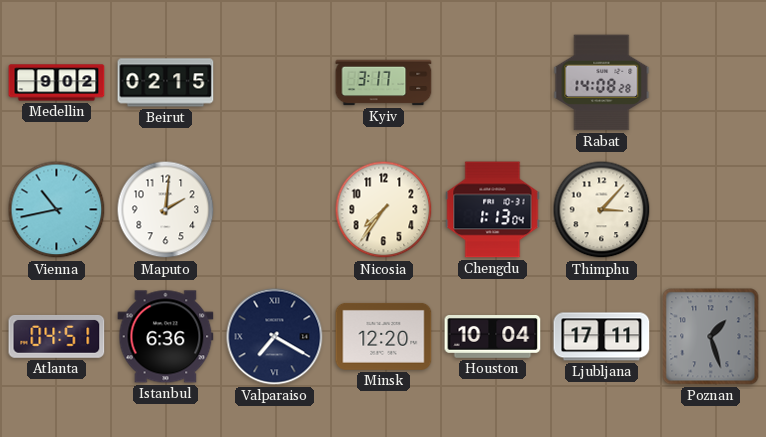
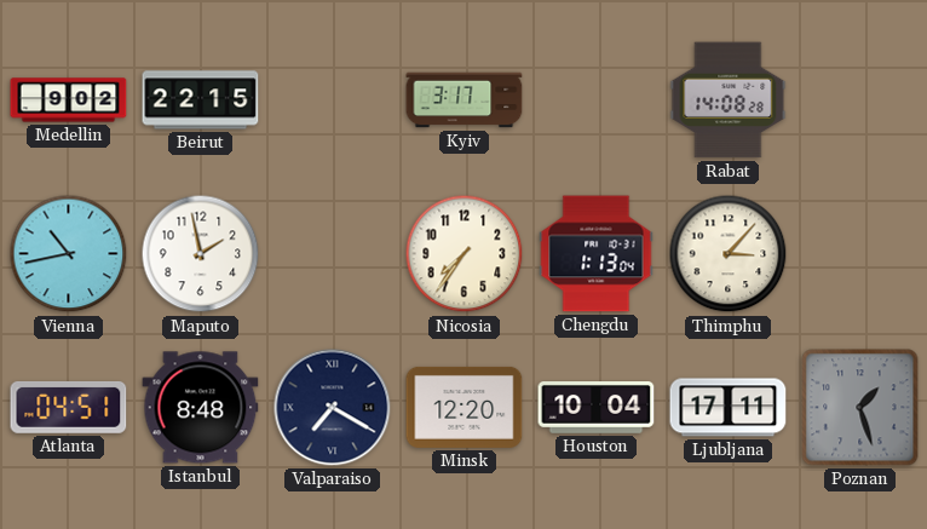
Beirut: 02:15 -> 22:15 (201, 100)
Maputo: 2:01 -> 1:58 (201, 254)
Istanbul: 6:36 -> 8:48 (201, 408)
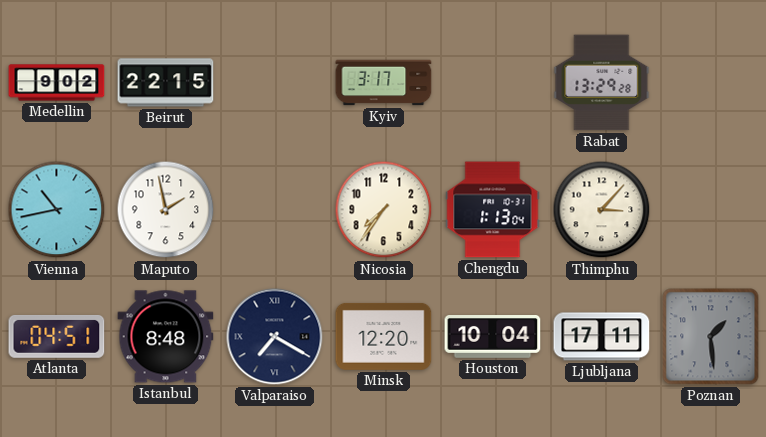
Rabat: 14:08 -> 13:29 (602, 83)
Poznan: 1:27 -> 1:29 (711, 337)
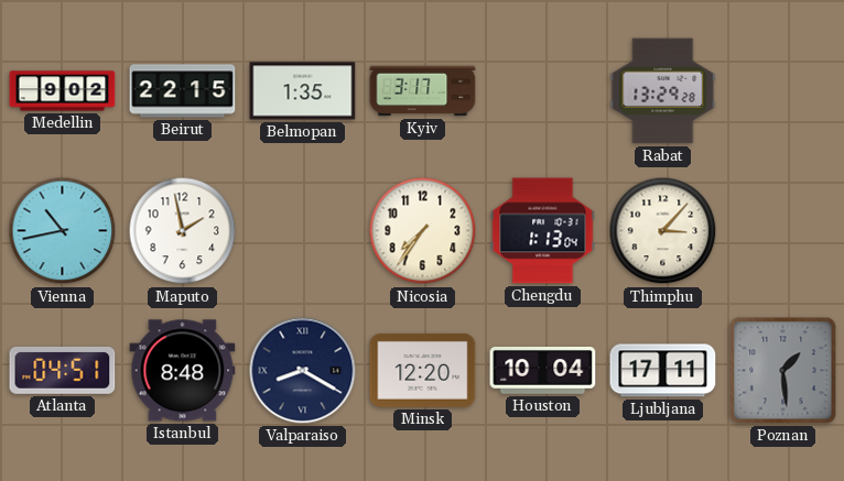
Belmopan: none -> 1:35 (303, 91)
Valparaiso: 7:20 -> 8:20 (303, 371)
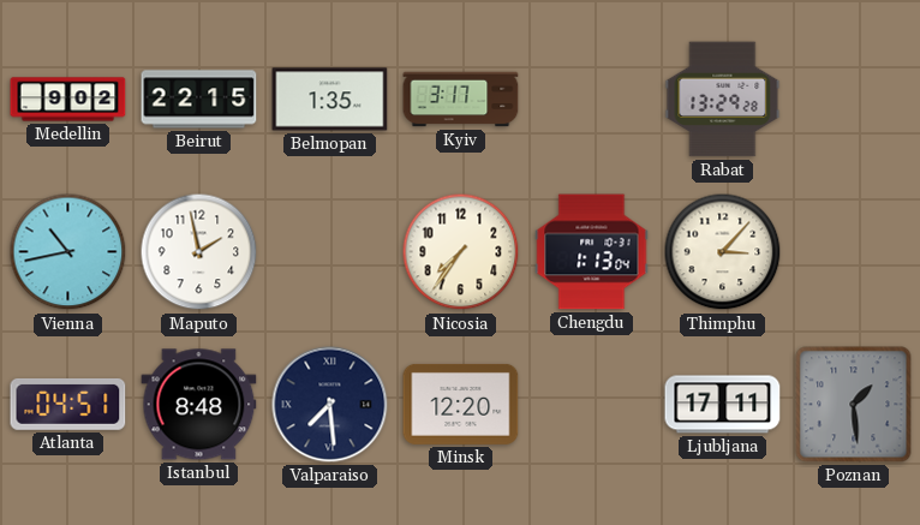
Valparaiso: 8:20 -> 7:29 (330, 405)
Houston: 10:04 -> none (543, 371)
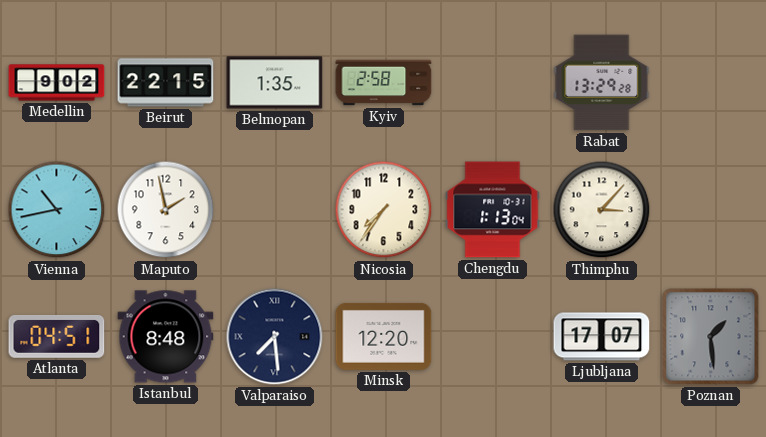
Kyiv: 3:17 -> 2:58 (384, 83)
Ljubljana: 17:11 -> 17:07 (602, 337)
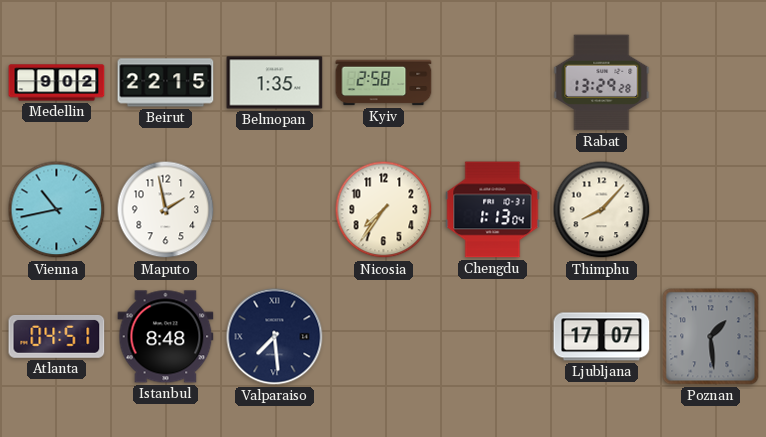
Thimphu: 3:07 -> 8:07 (602, 210)
Minsk: 12:20 -> none (384, 336)
